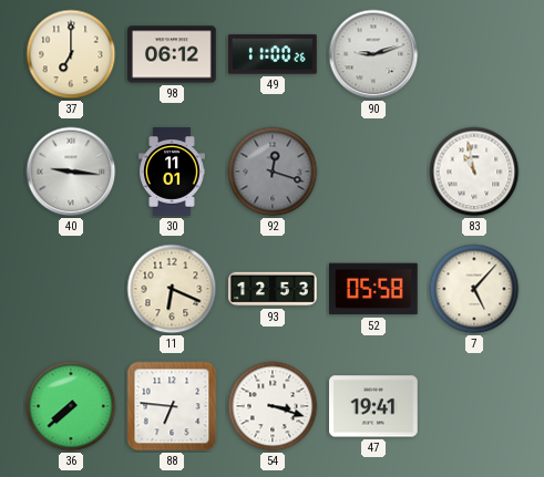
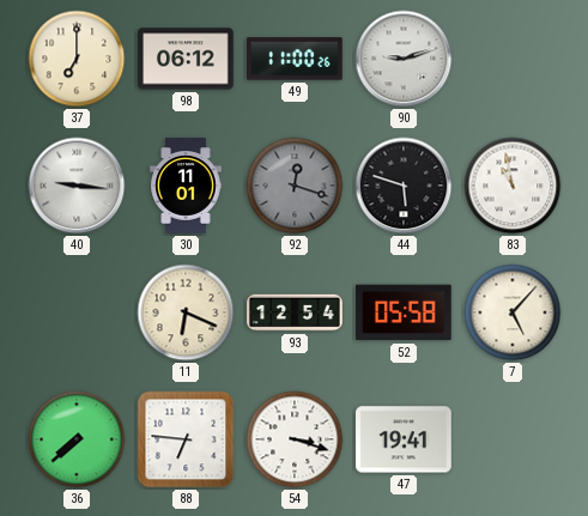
44: none -> 5:48 (404, 186)
93: 12:53 -> 12:54 (295, 312)
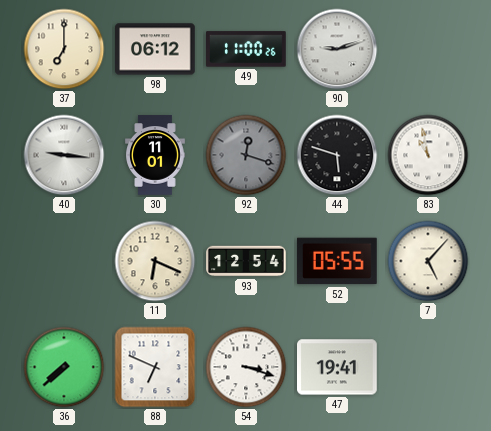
52: 05:58 -> 05:55 (337, 261)
88: 6:46 -> 6:49 (155, 367)
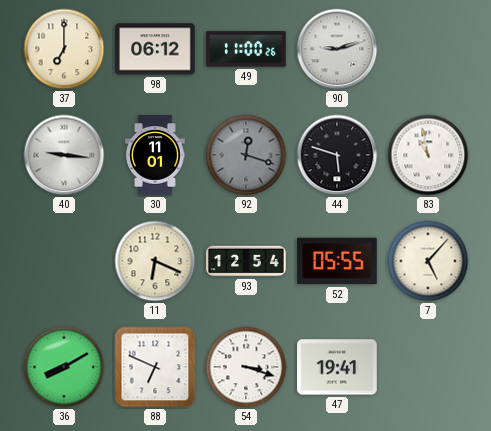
36: 7:38 -> 8:10 (64, 367)
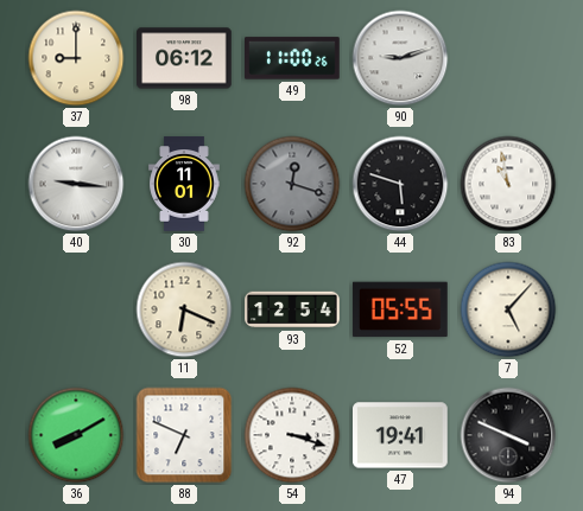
37: 7:00 -> 9:00 (76, 58)
94: none -> 3:49 (508, 435)
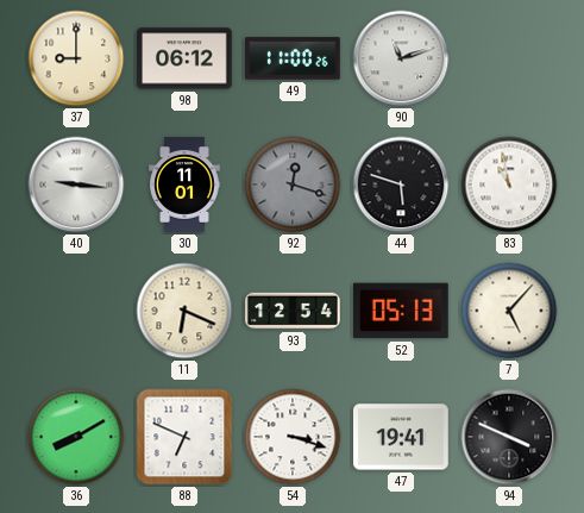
90: 9:12 -> 11:12 (401, 58)
52: 05:55 -> 05:13 (401, 311)
